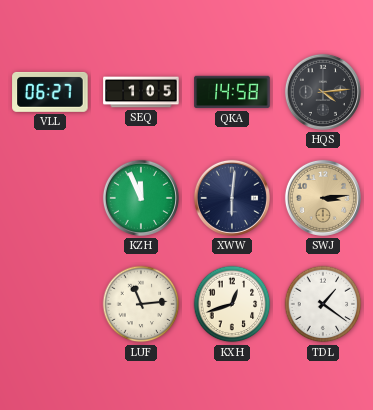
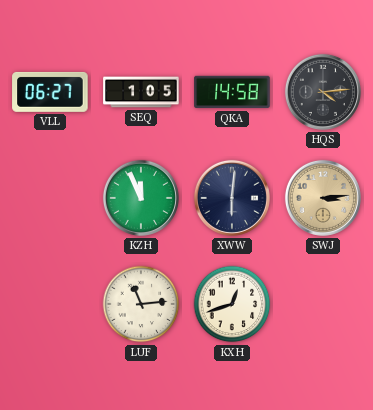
TDL: 1:21 -> none (323, 304)
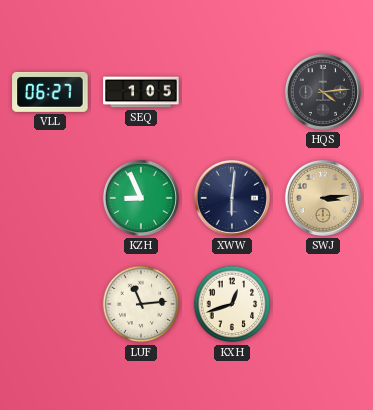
QKA: 14:58 -> none (232, 92)
KZH: 11:56 -> 8:56 (141, 198)
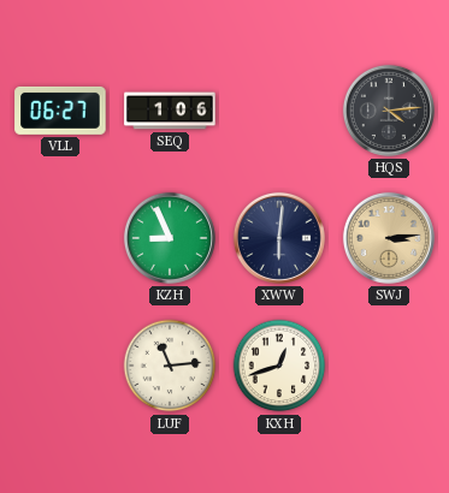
SEQ: 1:05 -> 1:06 (170, 111)
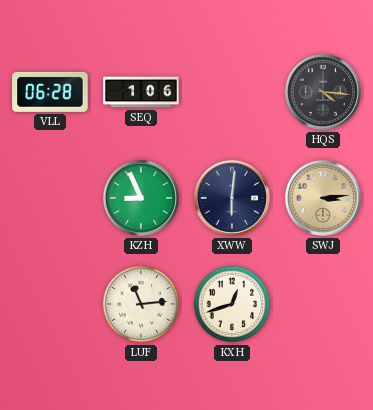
VLL: 06:27 -> 06:28 (50, 92)
HQS: 4:14 -> 4:16 (323, 92)
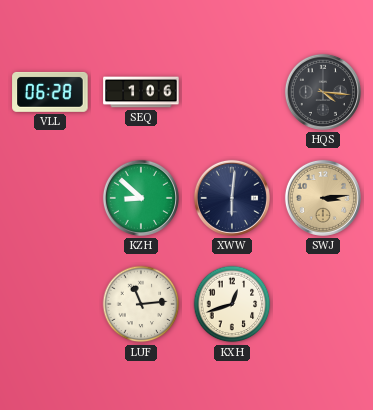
KZH: 8:56 -> 8:52 (141, 198)
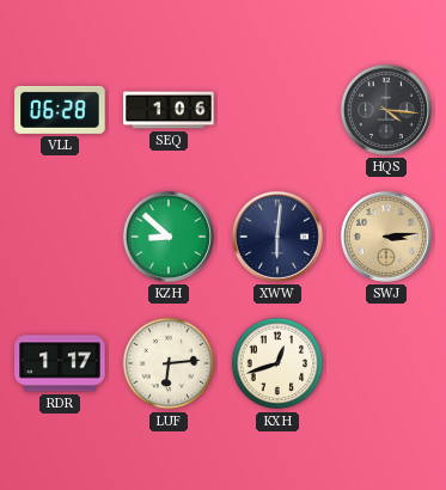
RDR: none -> 1:17 (60, 363)
LUF: 11:14 -> 6:14 (169, 363)
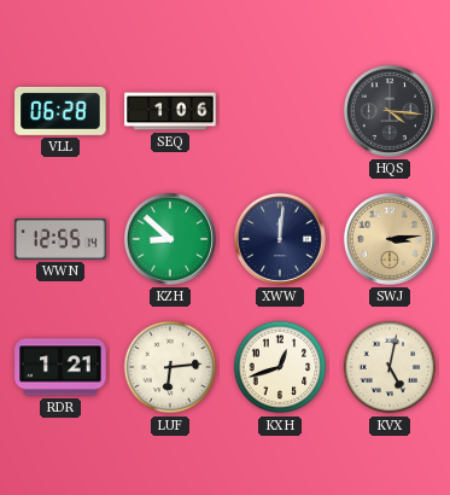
WWN: none -> 12:55 (60, 239)
XWW: 6:01 -> 12:01 (280, 239)
RDR: 1:17 -> 1:21 (60, 367)
KVX: none -> 5:02 (390, 367)
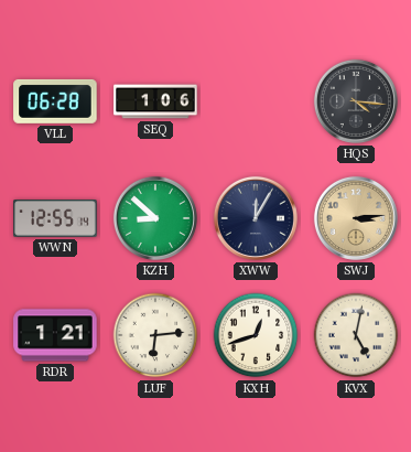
XWW: 12:01 -> 12:05 (256, 218)
